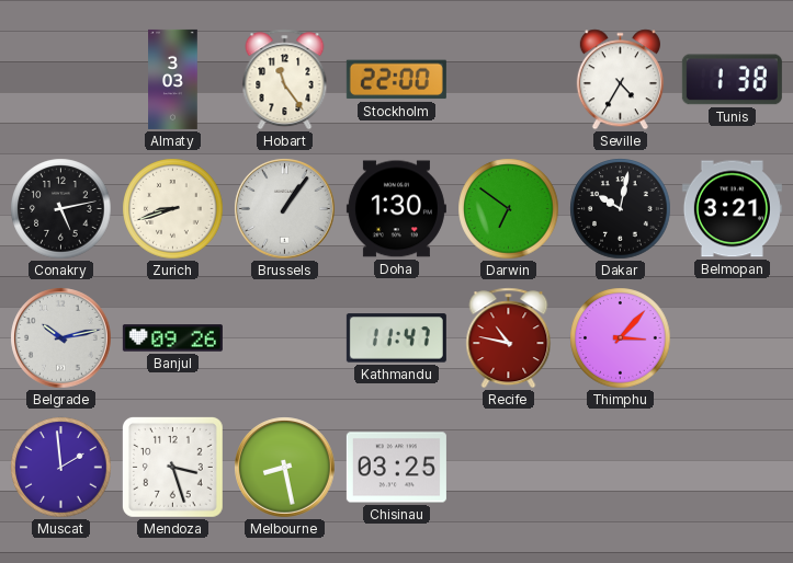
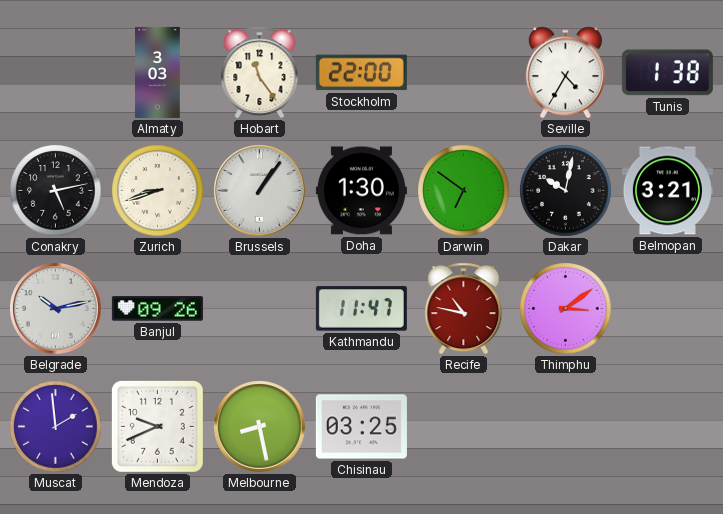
Thimphu: 3:07 -> 3:09 (566, 309)
Mendoza: 3:27 -> 9:41 (158, 427)
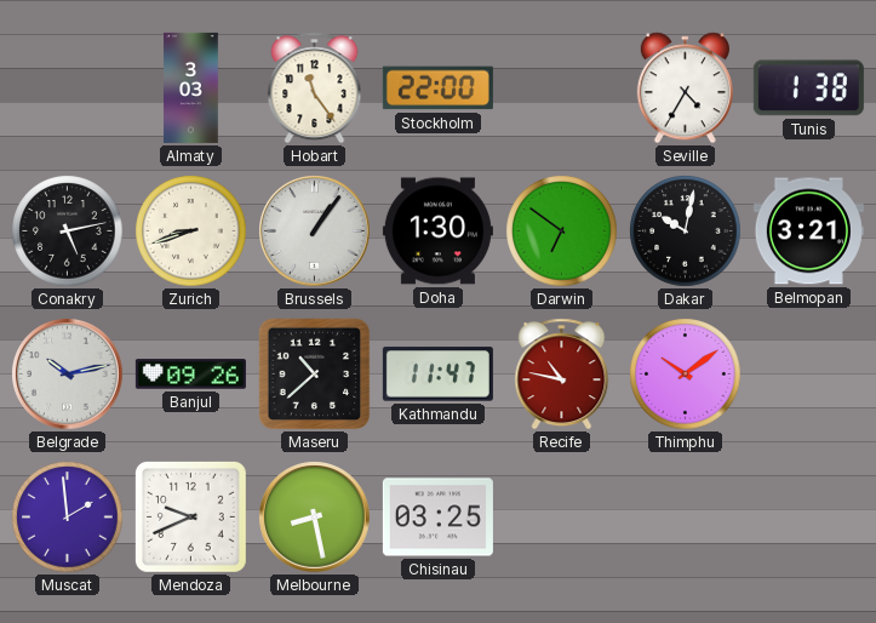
Maseru: none -> 10:38 (315, 375)
Thimphu: 3:09 -> 10:09 (686, 375)
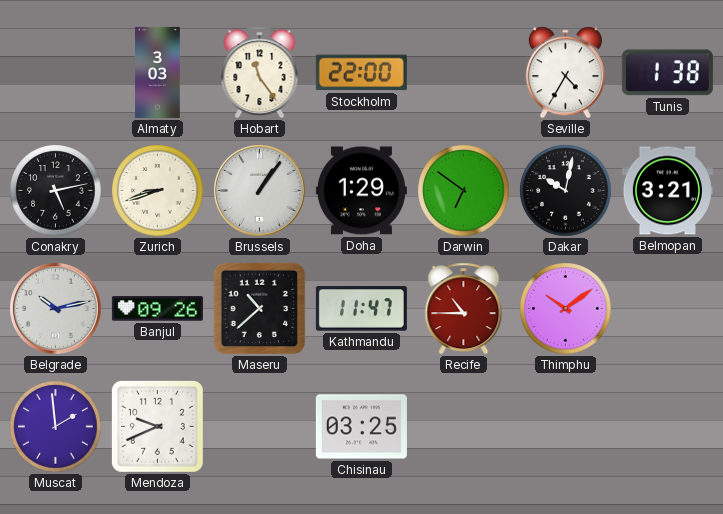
Doha: 1:30 -> 1:29 (361, 191)
Recife: 10:47 -> 10:45 (464, 309)
Melbourne: 8:28 -> none (315, 518)
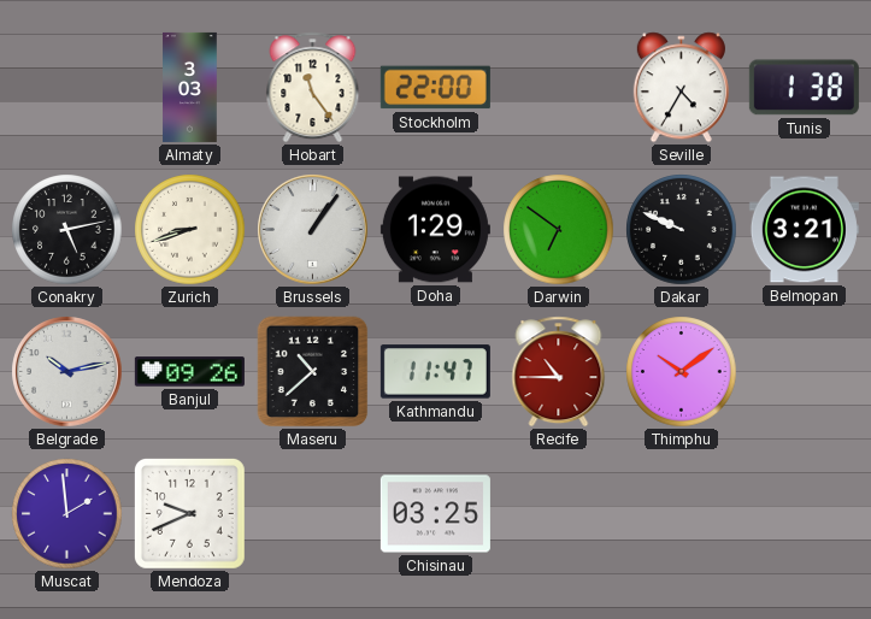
Dakar: 10:02 -> 9:49 (682, 230)
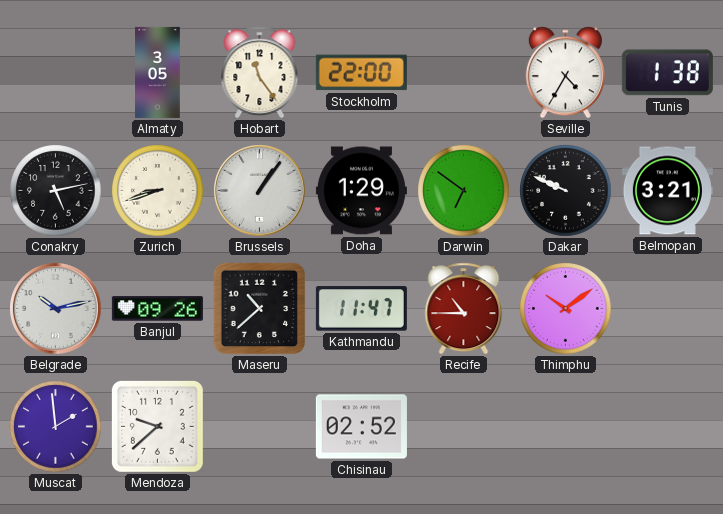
Almaty: 3:03 -> 3:05 (158, 72)
Mendoza: 9:41 -> 9:38 (158, 427)
Chisinau: 03:25 -> 02:52 (361, 427)
